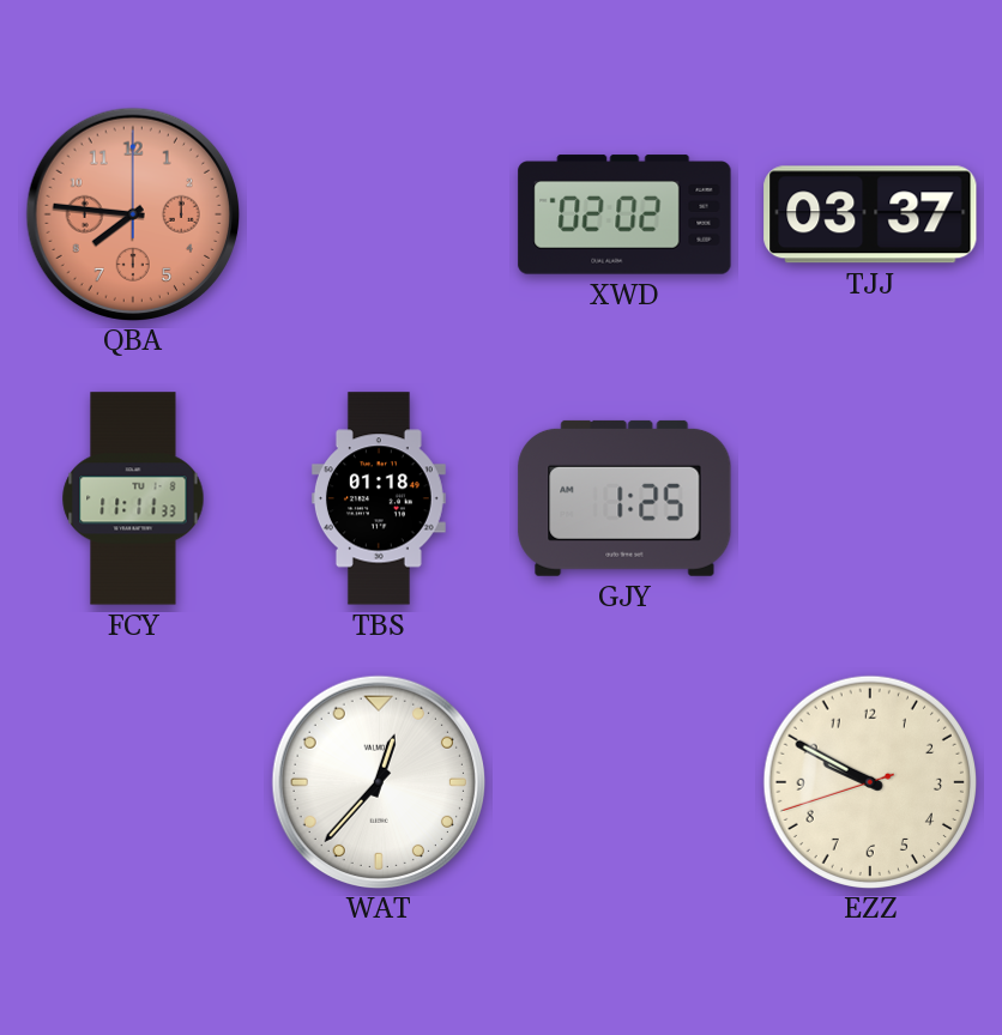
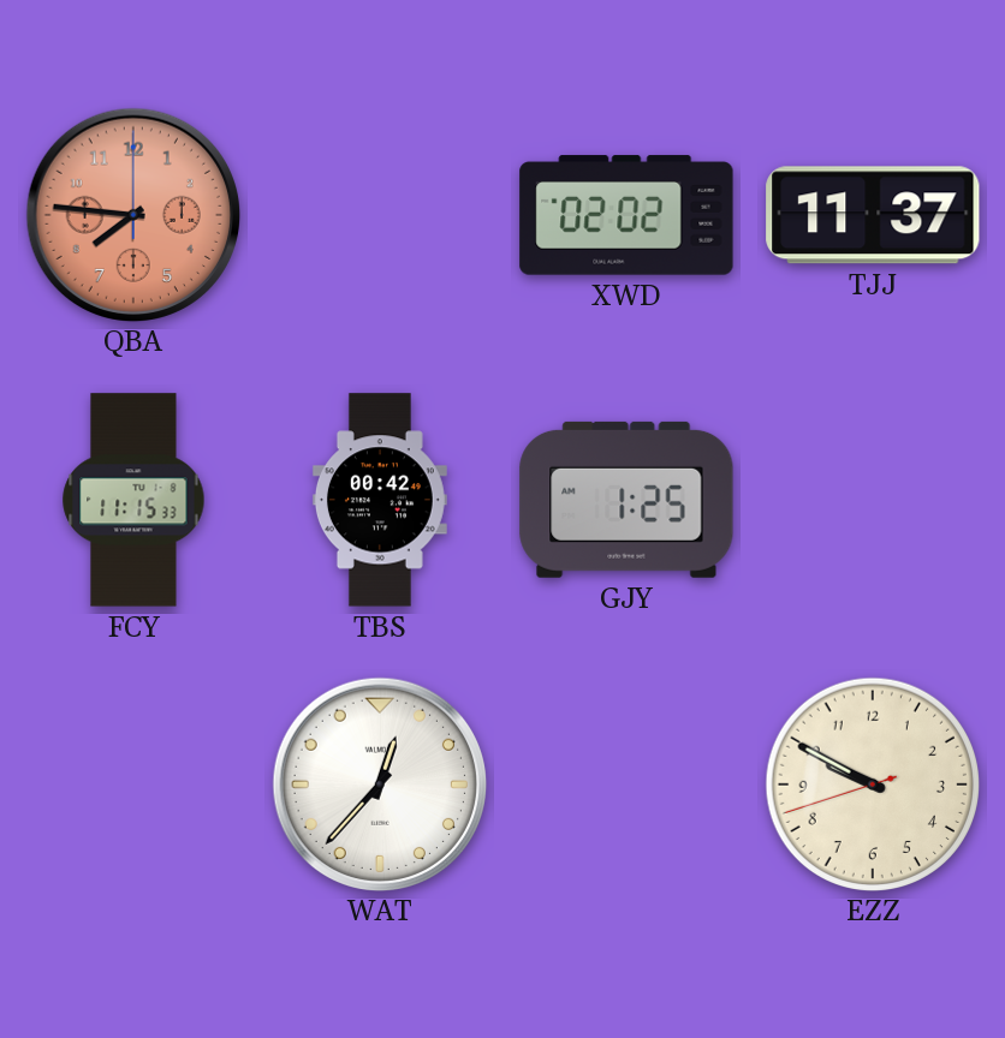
TJJ: 03:37 -> 11:37 (873, 215)
FCY: 11:11 -> 11:15 (133, 500)
TBS: 01:18 -> 00:42 (380, 500)
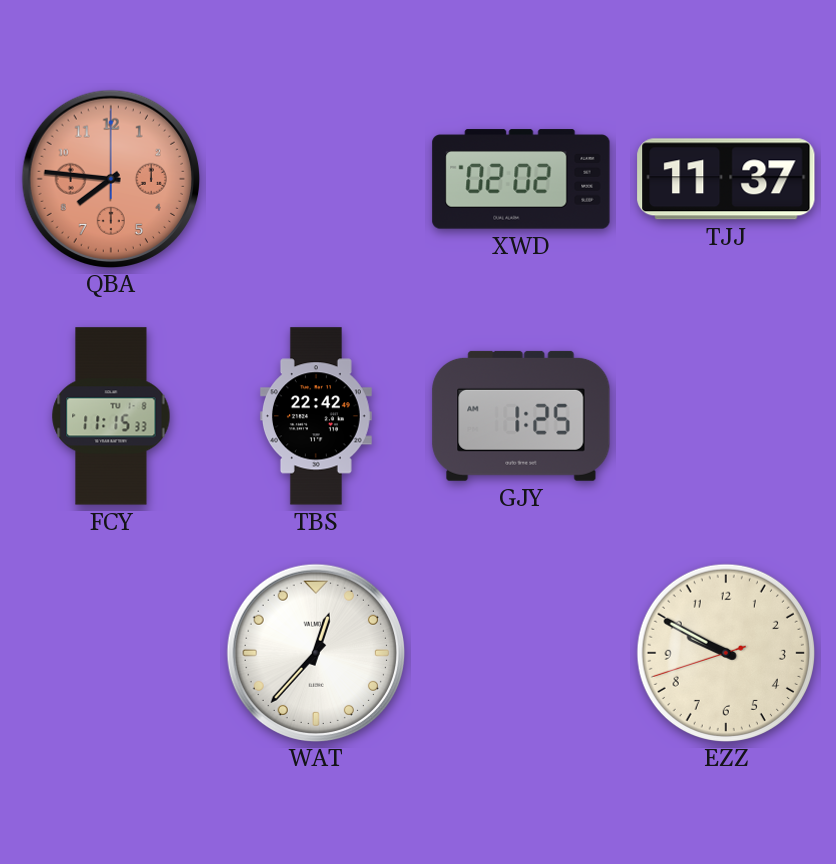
TBS: 00:42 -> 22:42 (316, 416)
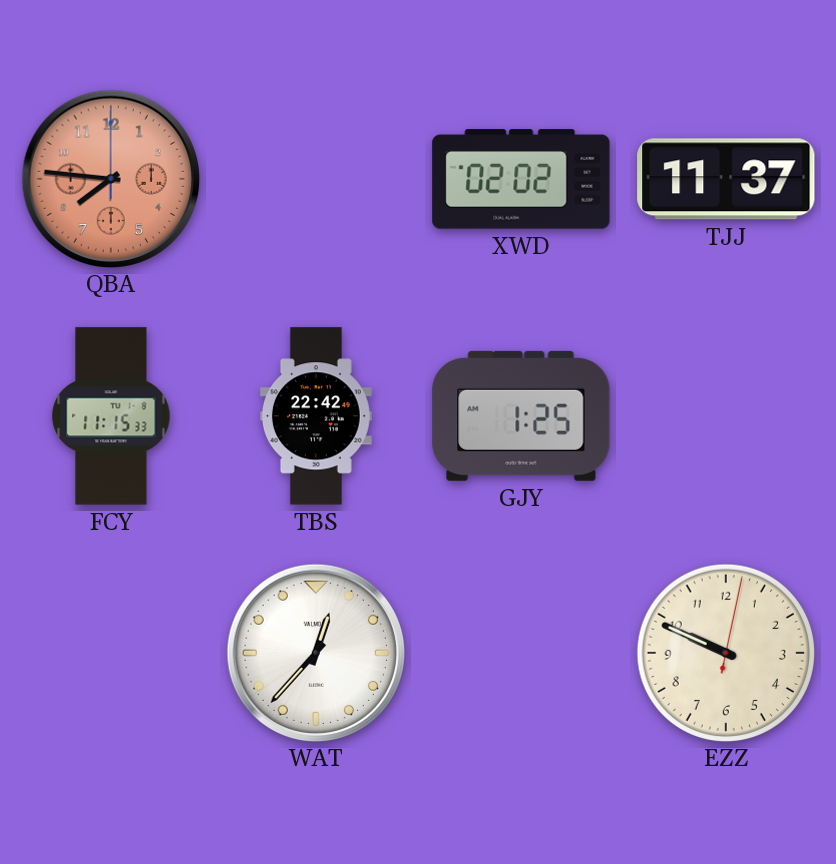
EZZ: 9:49:42 -> 9:49:02 (725, 652)
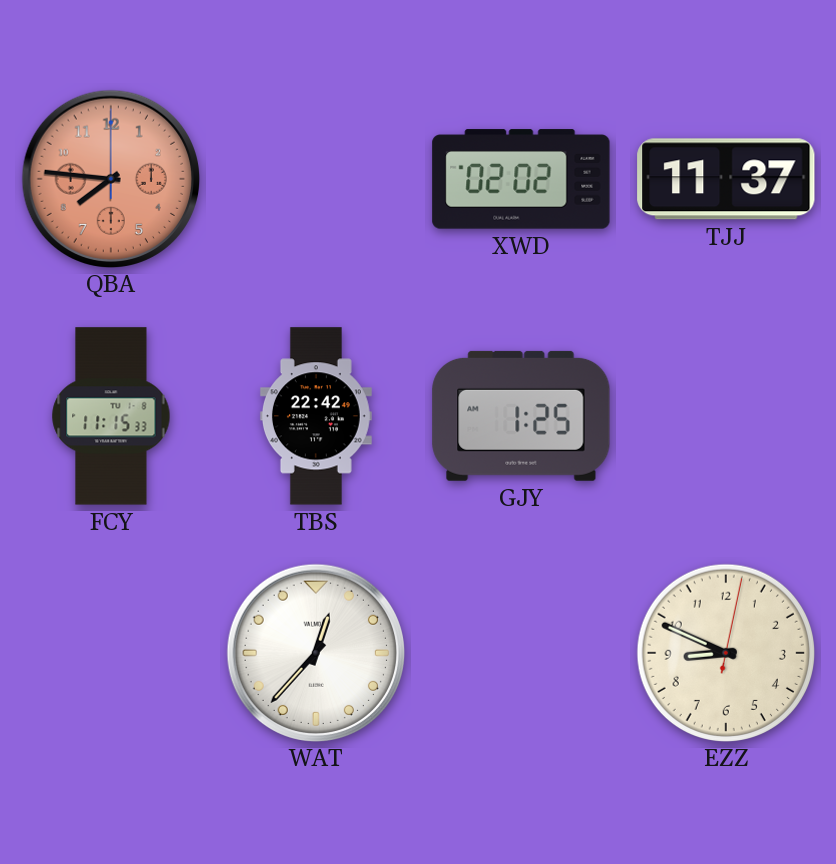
EZZ: 9:49 -> 8:49 (725, 652)
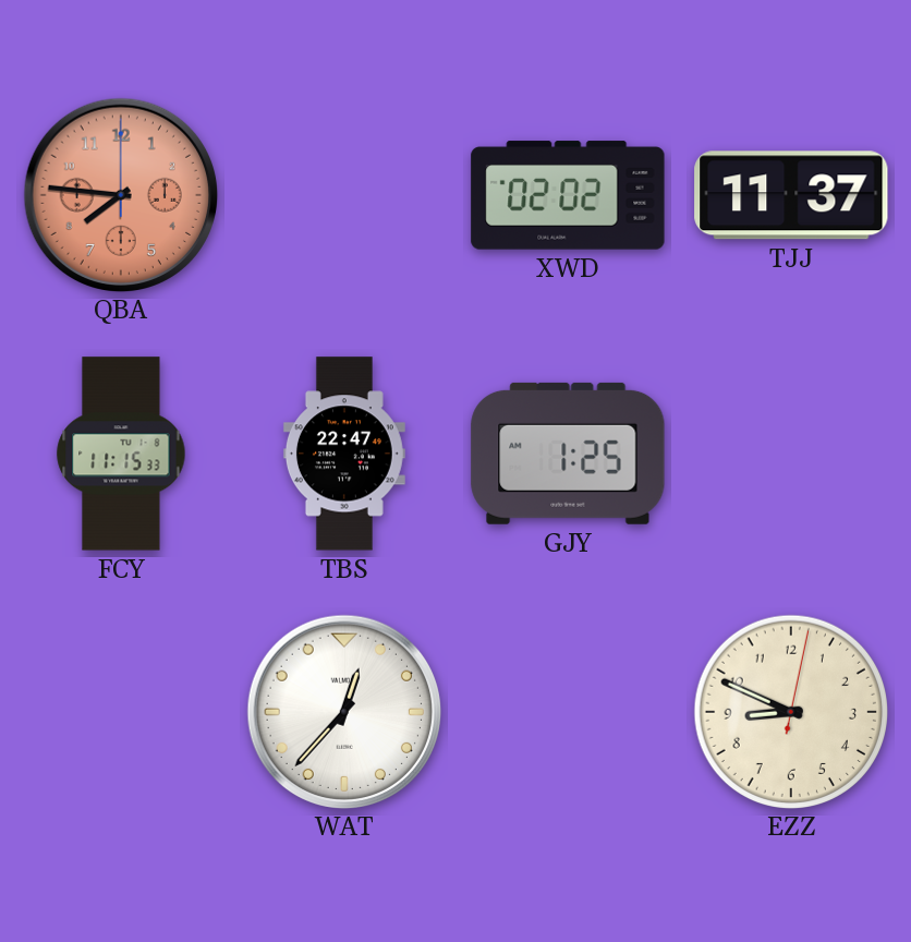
TBS: 22:42 -> 22:47 (344, 454)
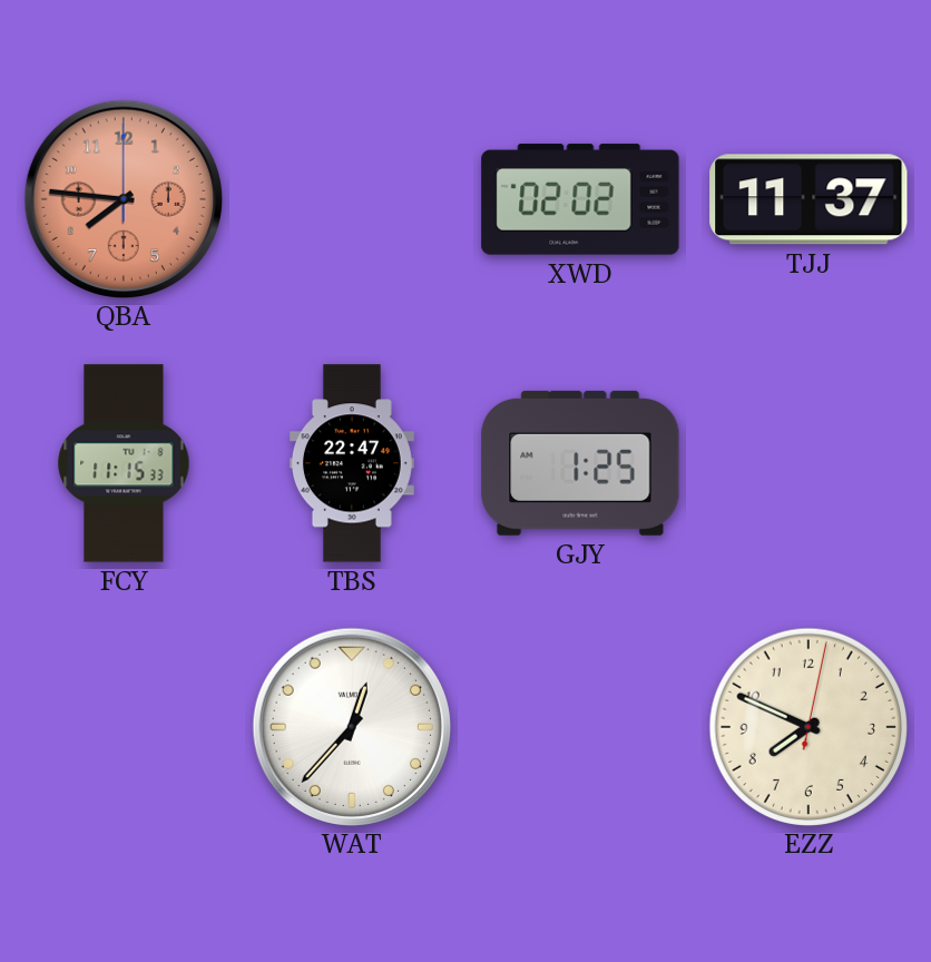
EZZ: 8:49 -> 7:49 (807, 726)
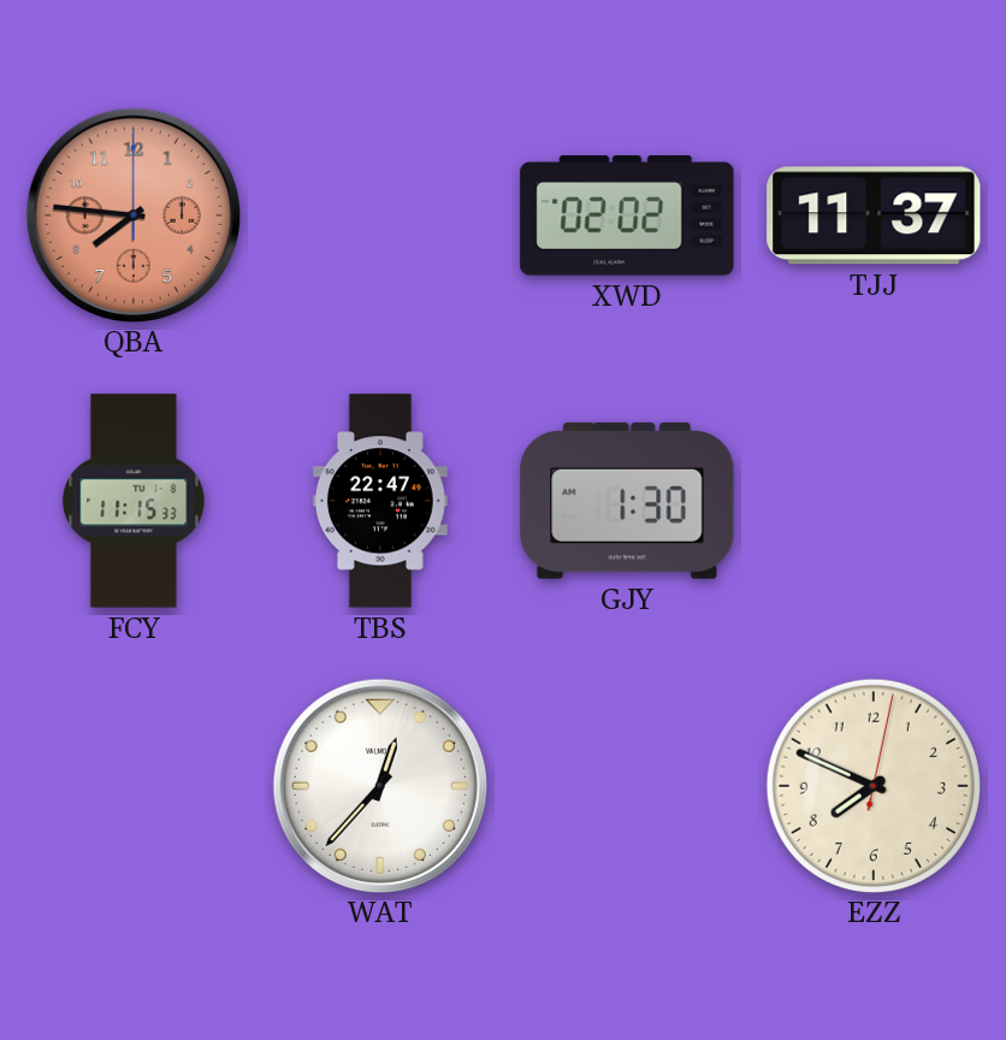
GJY: 1:25 -> 1:30 (627, 501)
